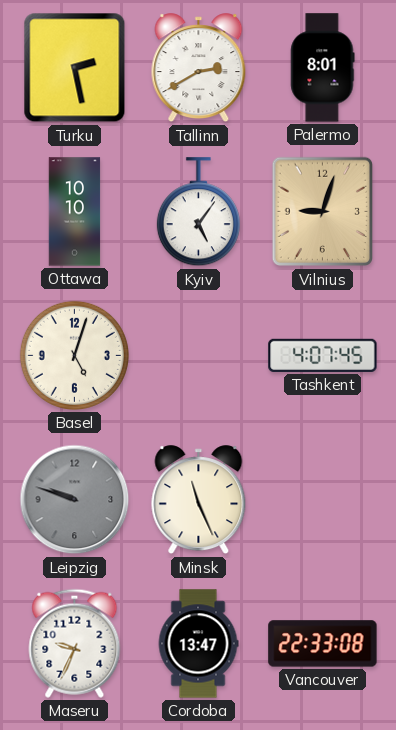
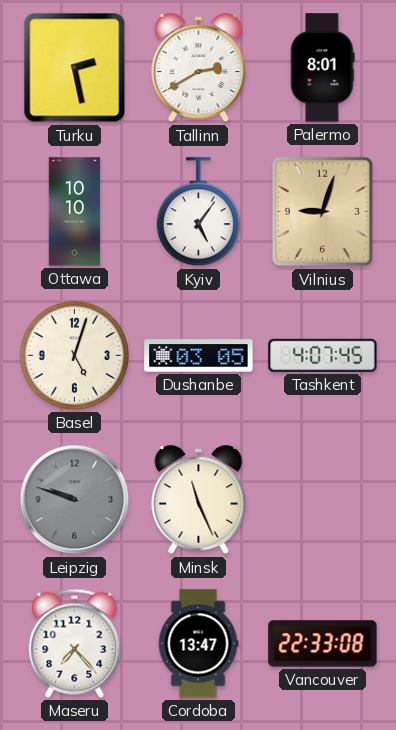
Dushanbe: none -> 03:05 (199, 356)
Maseru: 9:34 -> 7:23 (75, 643)
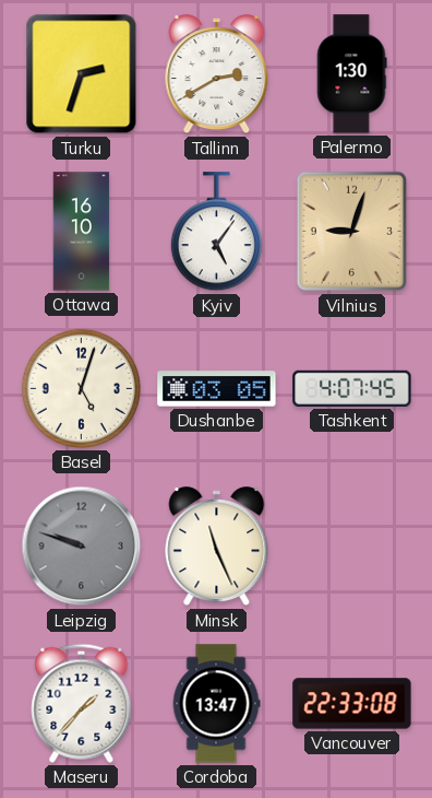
Turku: 2:28 -> 2:33 (82, 74)
Palermo: 8:01 -> 1:30 (352, 74)
Ottawa: 10:10 -> 16:10 (82, 232)
Maseru: 7:23 -> 1:37 (82, 703)
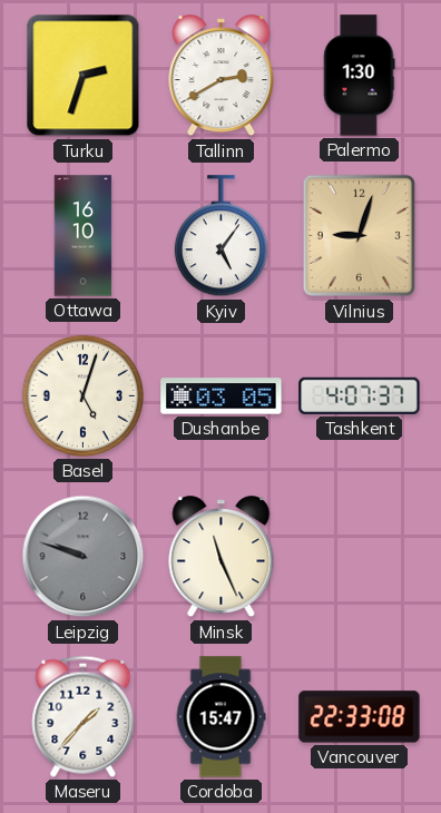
Tashkent: 4:07:45 -> 4:07:37 (360, 395)
Cordoba: 13:47 -> 15:47 (220, 717)
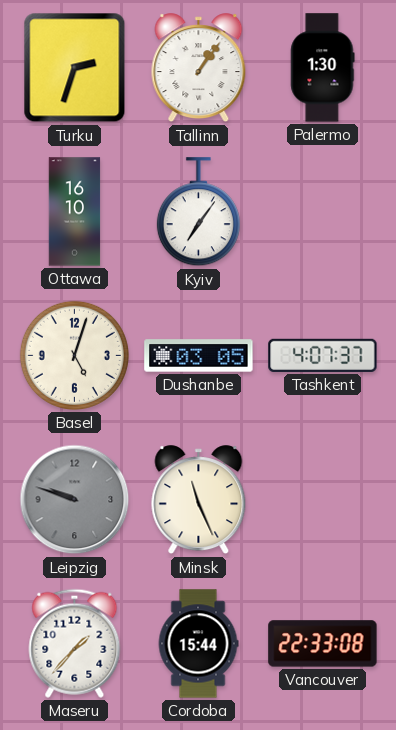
Tallinn: 2:40 -> 1:06 (199, 68)
Kyiv: 5:06 -> 7:06 (198, 212)
Vilnius: 9:03 -> none (359, 236)
Cordoba: 15:47 -> 15:44 (198, 644)
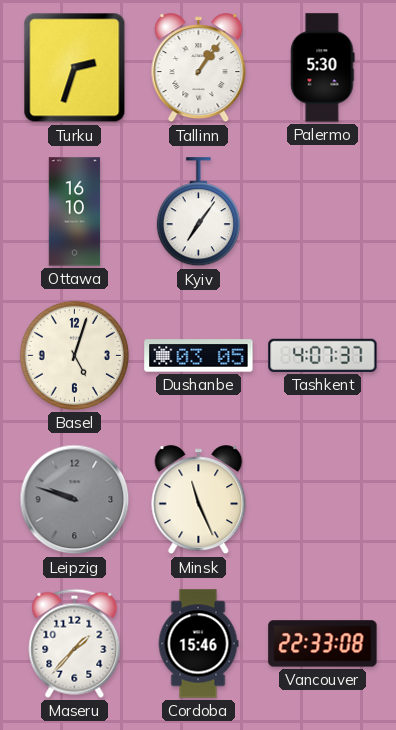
Palermo: 1:30 -> 5:30 (323, 68)
Cordoba: 15:44 -> 15:46 (198, 644)
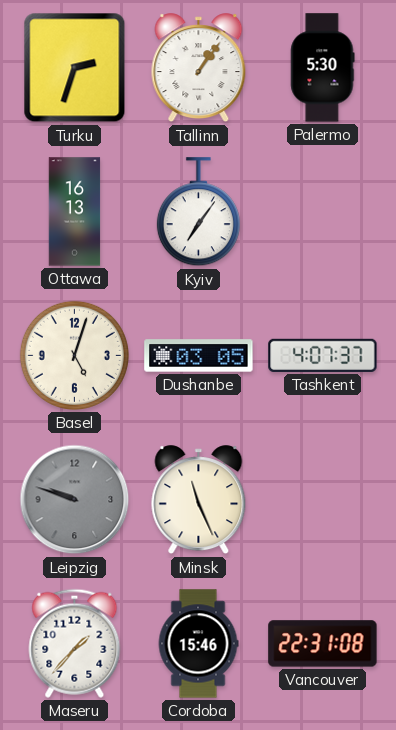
Ottawa: 16:10 -> 16:13 (75, 212)
Vancouver: 22:33 -> 22:31 (323, 644)
